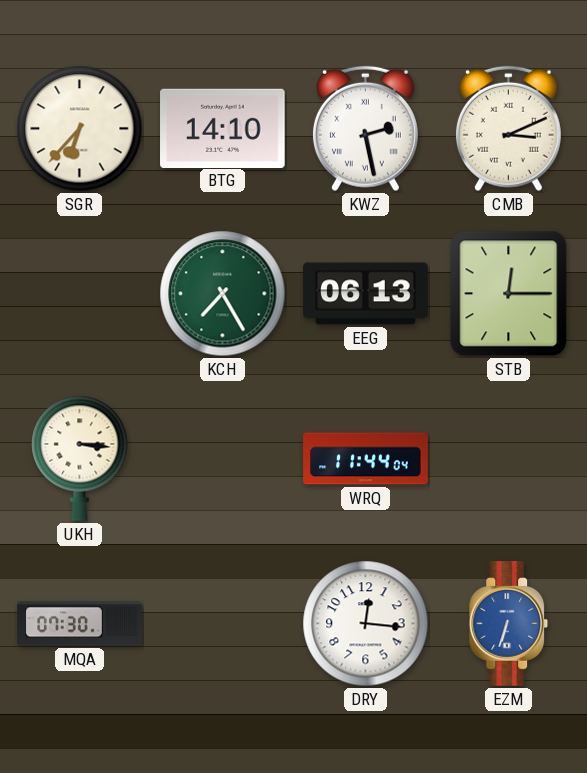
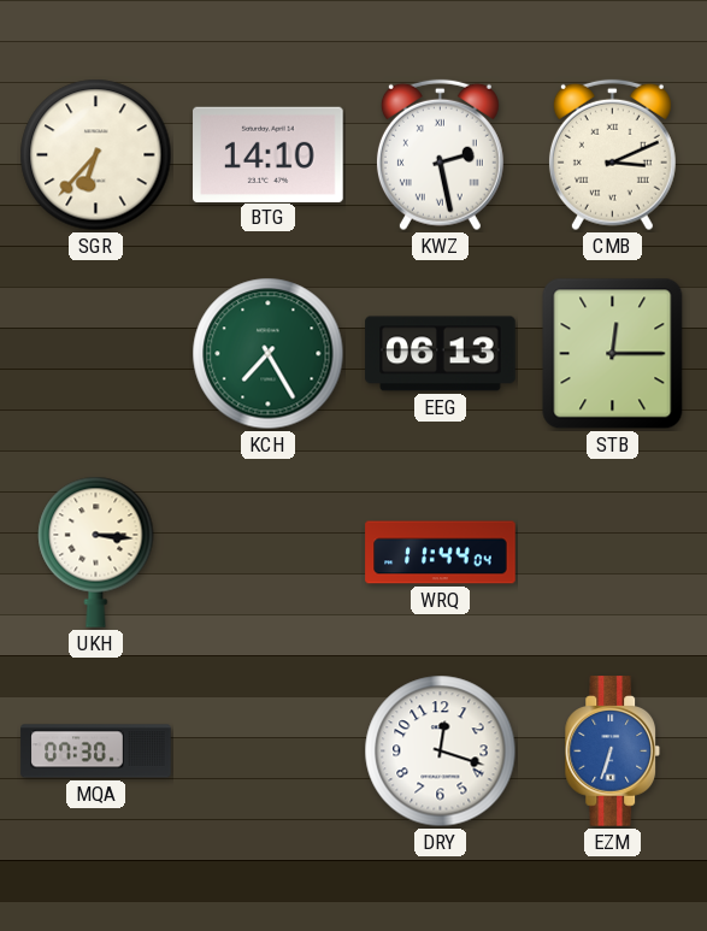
DRY: 12:16 -> 12:18 (441, 752)
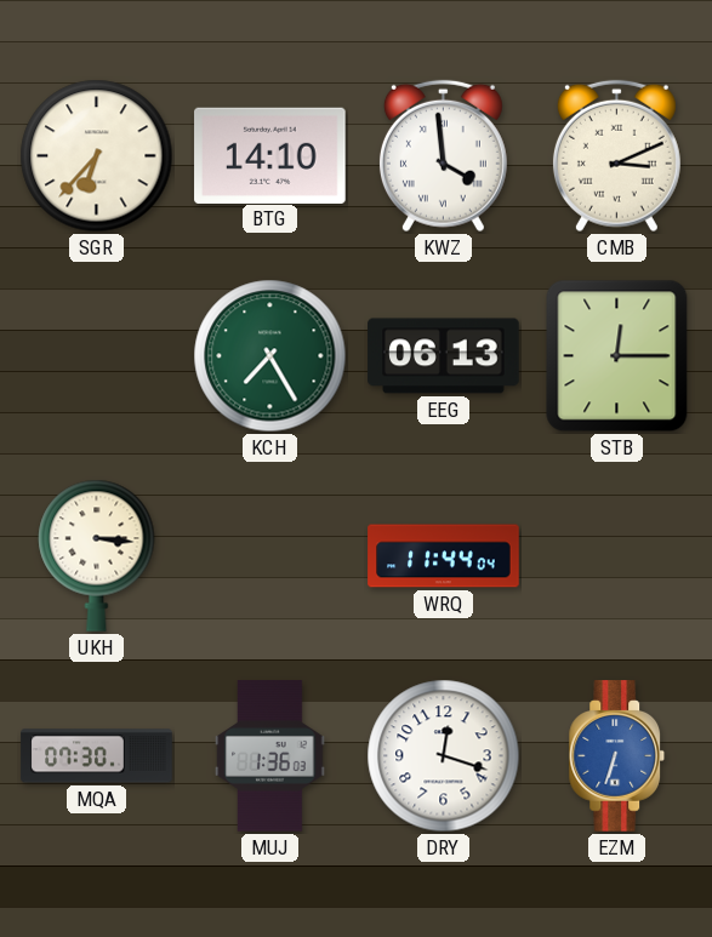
KWZ: 2:28 -> 3:59 (443, 156)
MUJ: none -> 1:36 (270, 756)
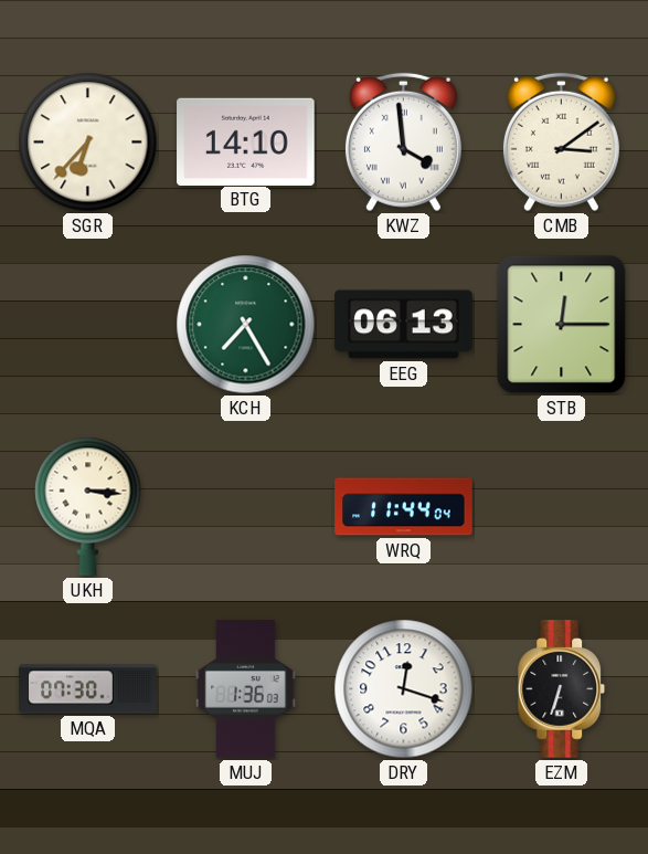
CMB: 3:11 -> 3:09 (561, 143)
EZM dial: blue -> black (562, 689)
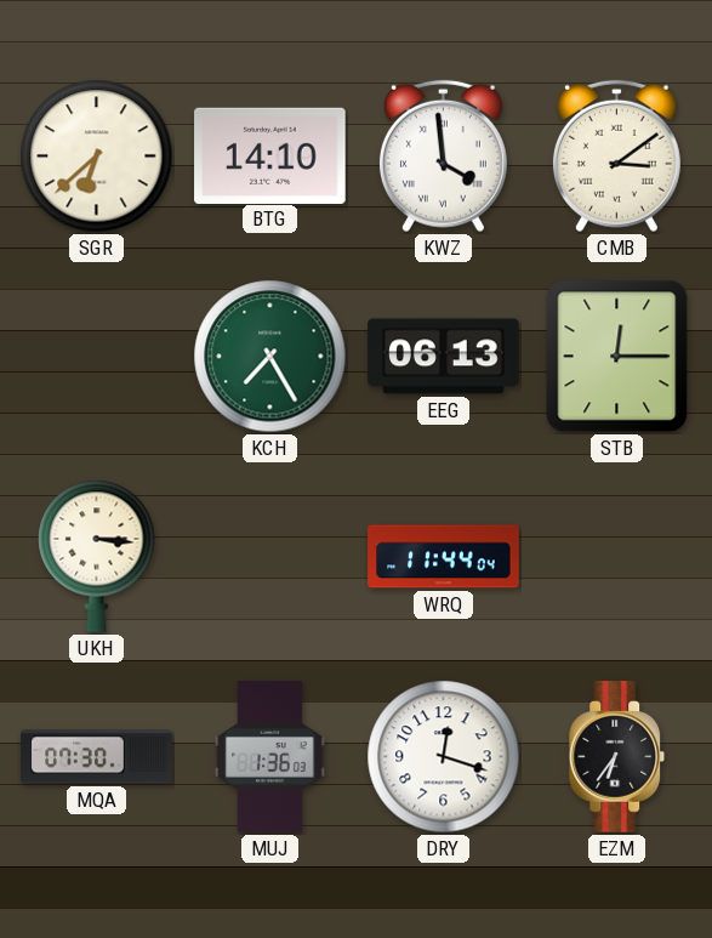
SGR: 6:37 -> 6:38 (97, 157)
EZM: 6:33 -> 6:36 (617, 757)
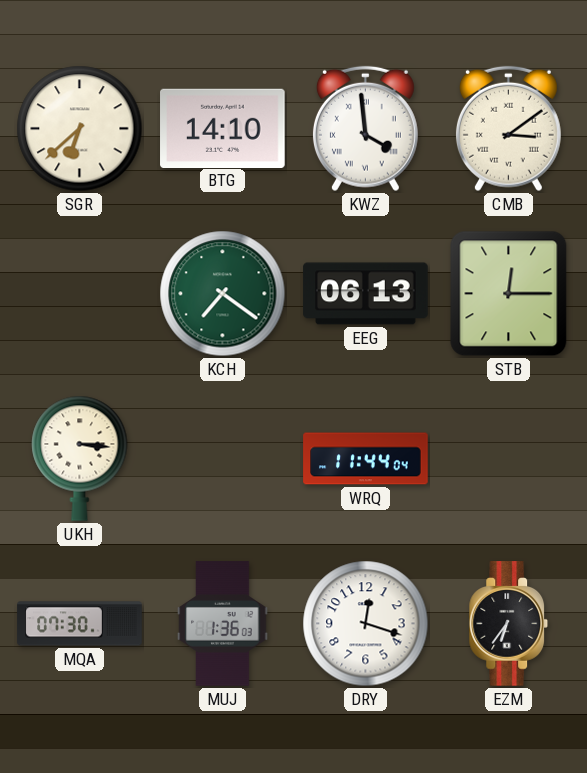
KCH: 7:25 -> 7:21 (223, 294)
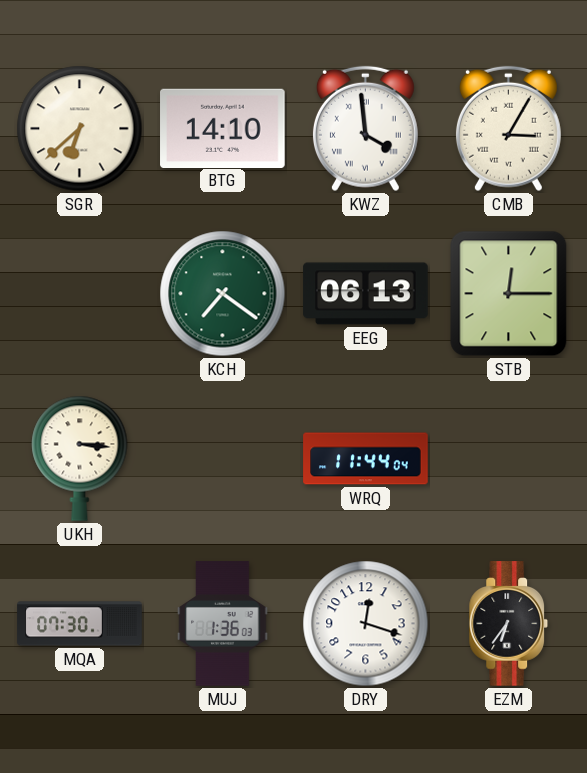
CMB: 3:09 -> 3:05 (508, 129)
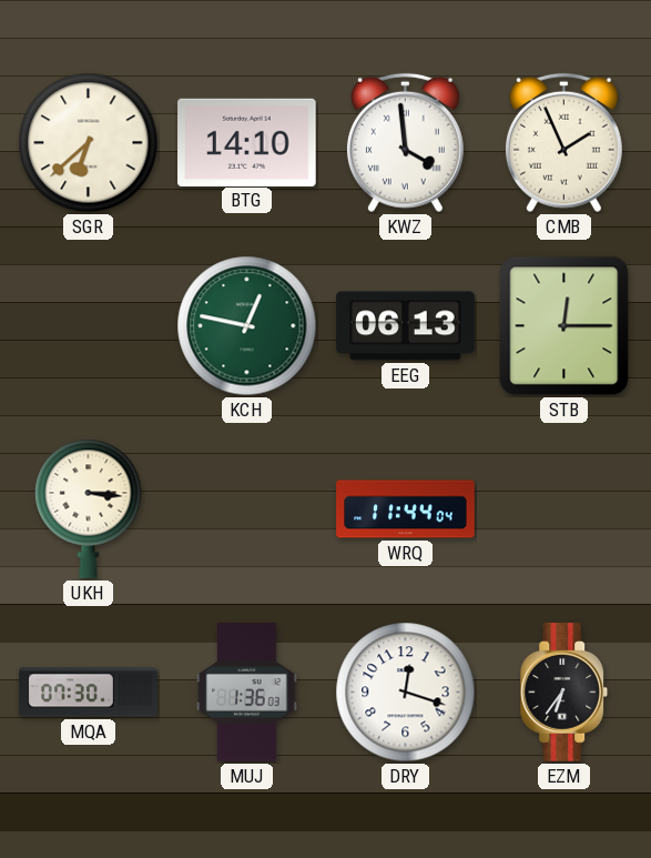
CMB: 3:05 -> 1:56 (563, 143)
KCH: 7:21 -> 12:47 (247, 326)
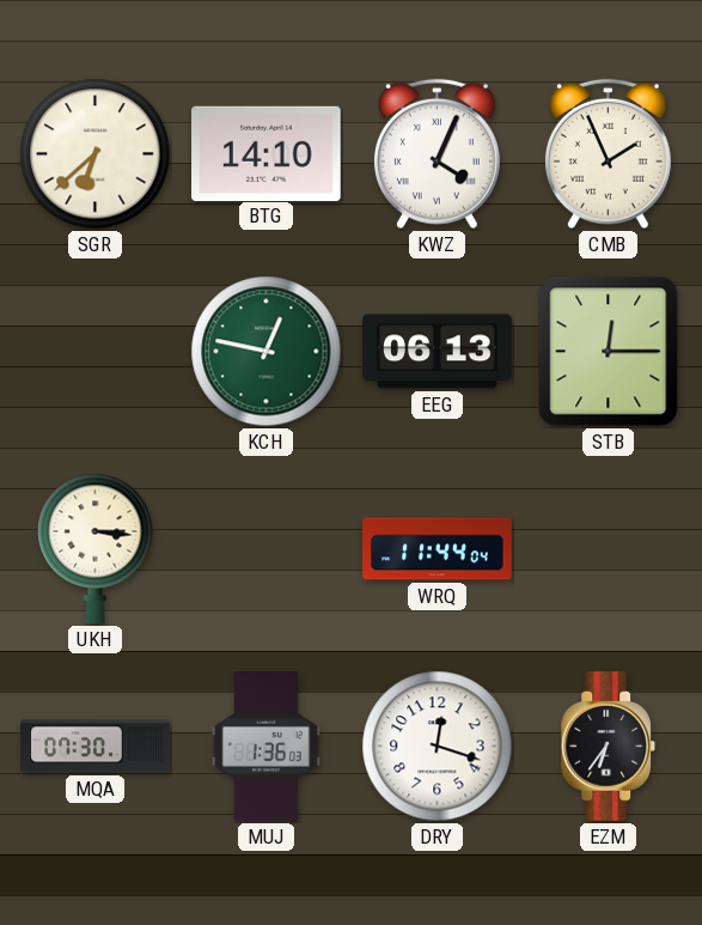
KWZ: 3:59 -> 4:04 (437, 154)
